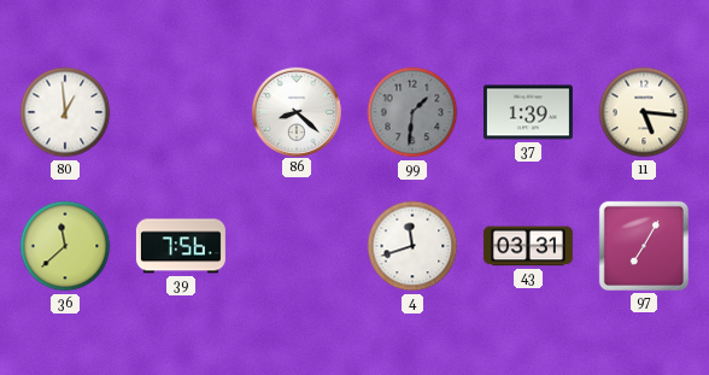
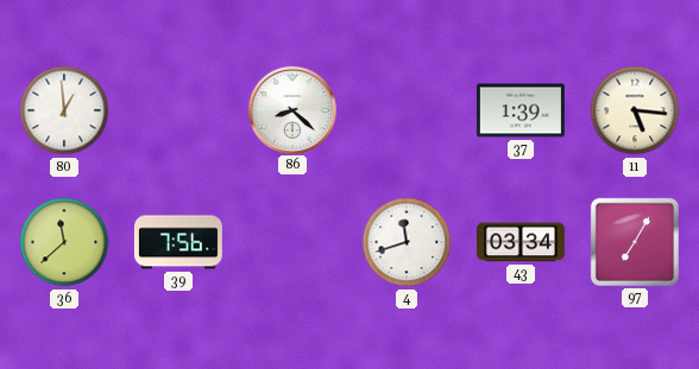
99: 1:31 -> none (412, 112)
43: 03:31 -> 03:34 (521, 242)
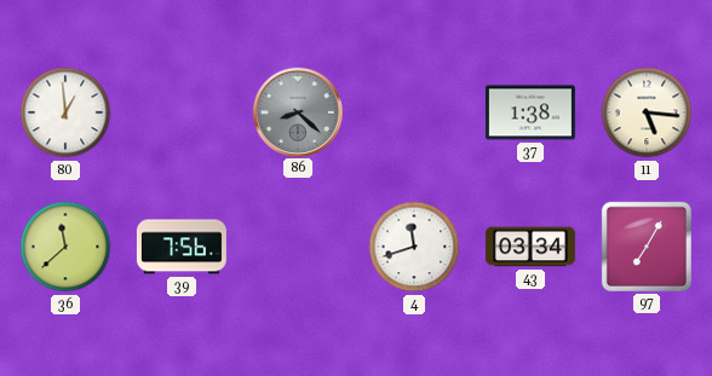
86 dial: white -> grey (297, 111)
37: 1:39 -> 1:38 (530, 112)
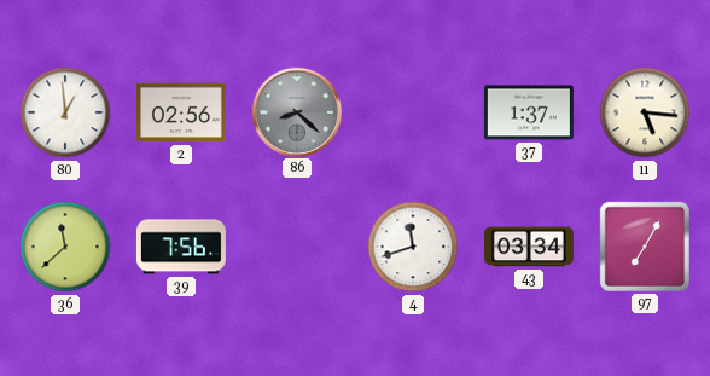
2: none -> 02:56 (181, 112)
37: 1:38 -> 1:37 (529, 112)
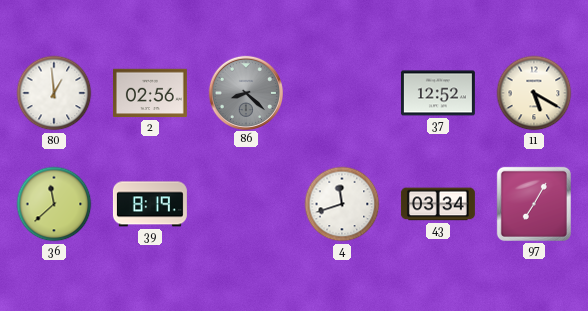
37: 1:37 -> 12:52 (438, 93)
11: 5:16 -> 5:20 (534, 93)
39: 7:56 -> 8:19 (150, 204)
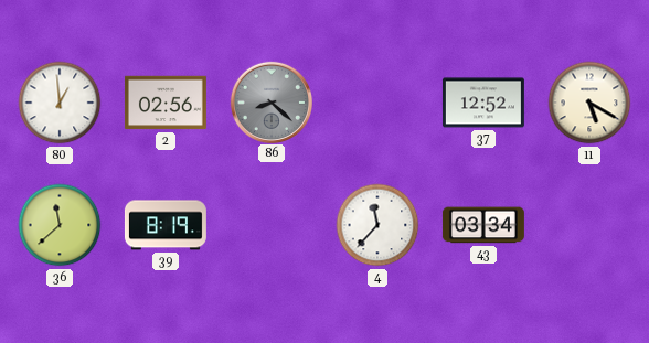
4: 11:42 -> 11:37 (377, 225)
97: 7:05 -> none (534, 204)
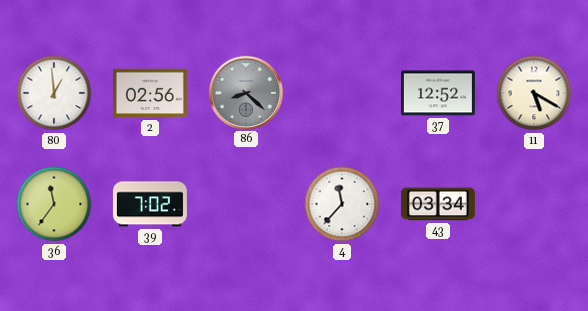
36: 11:38 -> 11:36 (54, 204)
39: 8:19 -> 7:02 (150, 204)
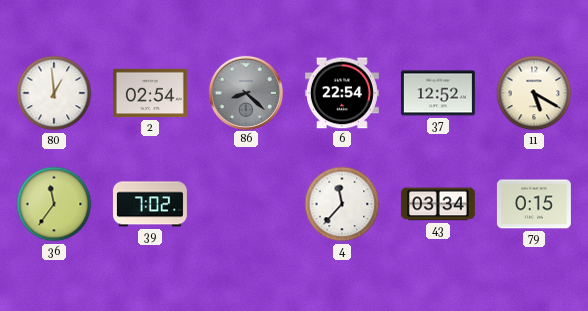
2: 02:56 -> 02:54 (150, 93)
6: none -> 22:54 (342, 93)
79: none -> 0:15 (534, 204)
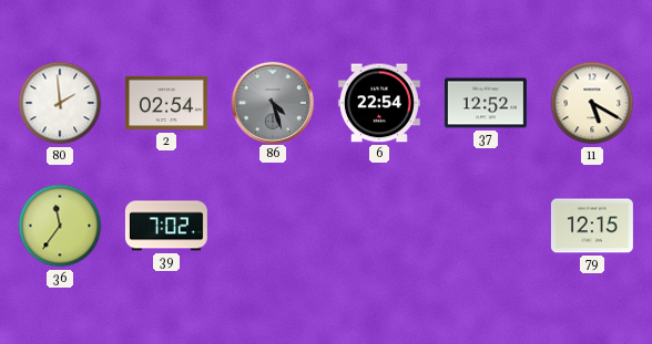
80: 12:59 -> 1:59 (60, 103)
86: 8:22 -> 4:27 (272, 102)
4: 11:37 -> none (342, 204)
43: 03:34 -> none (438, 204)
79: 0:15 -> 12:15 (592, 226)
